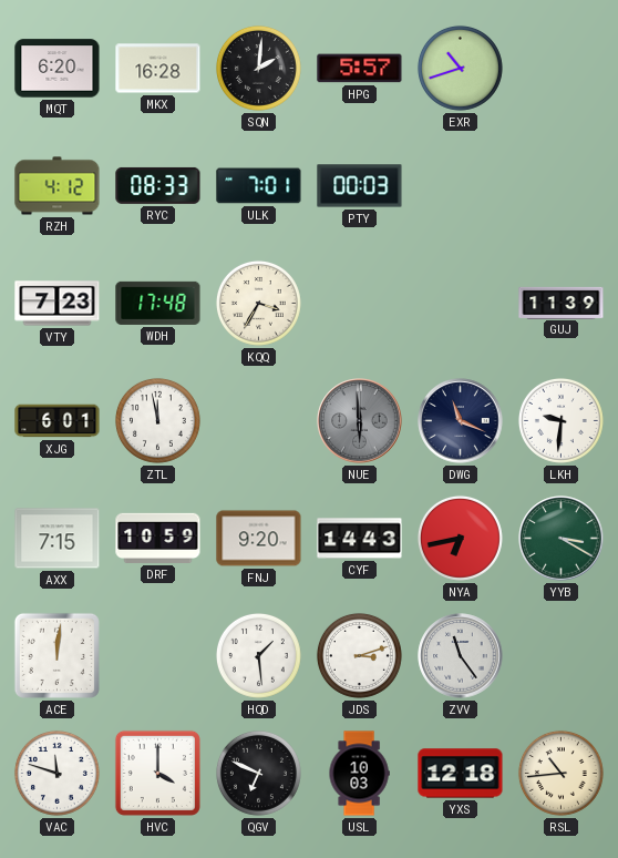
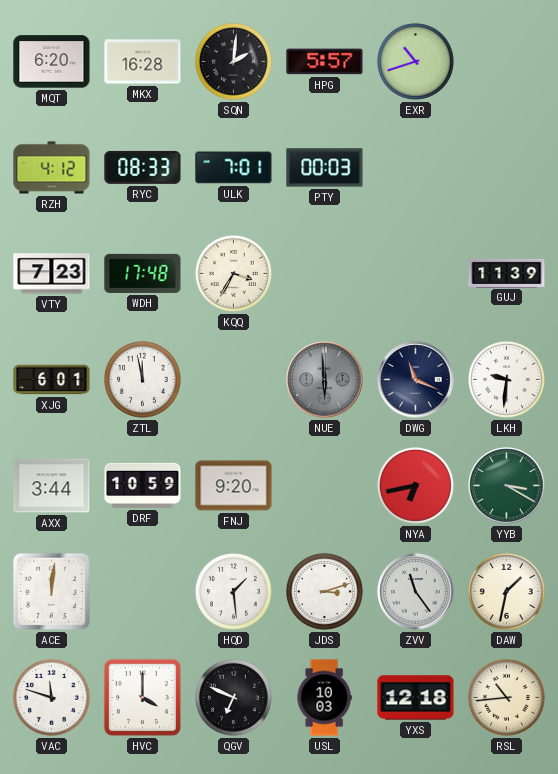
AXX: 7:15 -> 3:44 (52, 486)
CYF: 14:43 -> none (360, 539)
DAW: none -> 1:32 (506, 591)
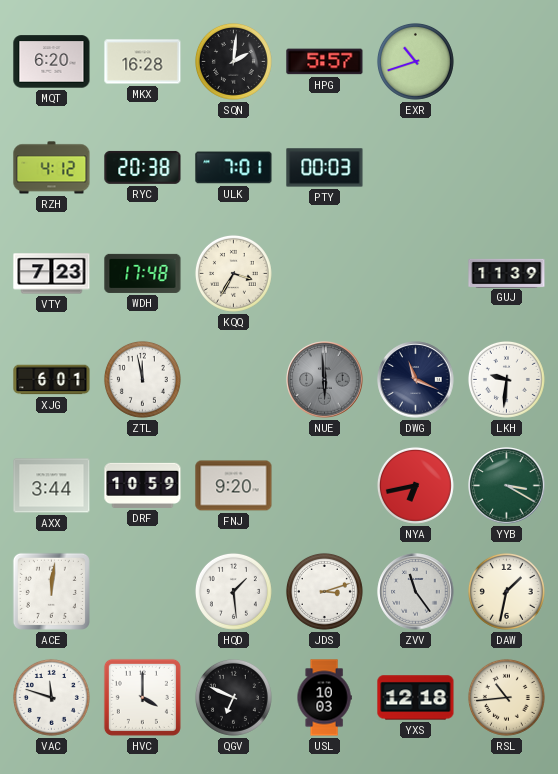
RYC: 08:33 -> 20:38 (143, 167)
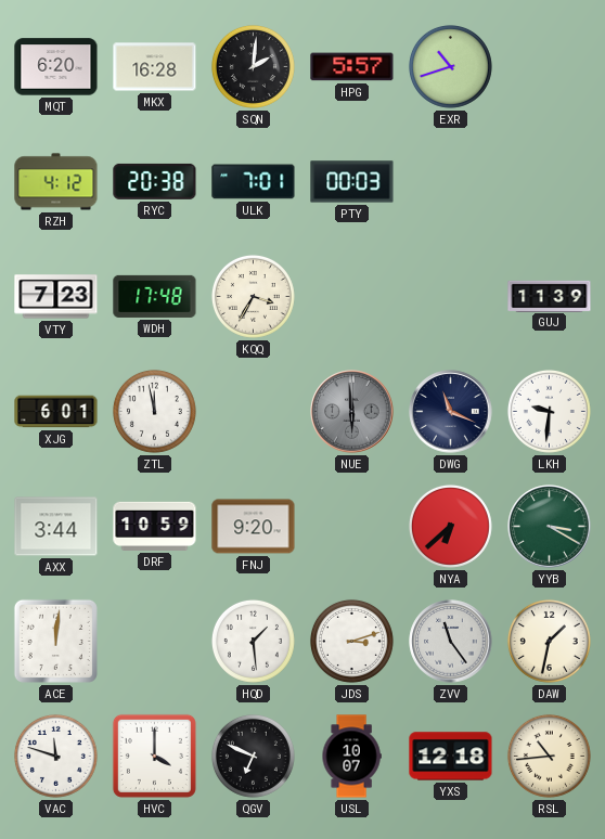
NYA: 6:43 -> 6:38 (450, 526)
USL: 10:03 -> 10:07 (351, 757)
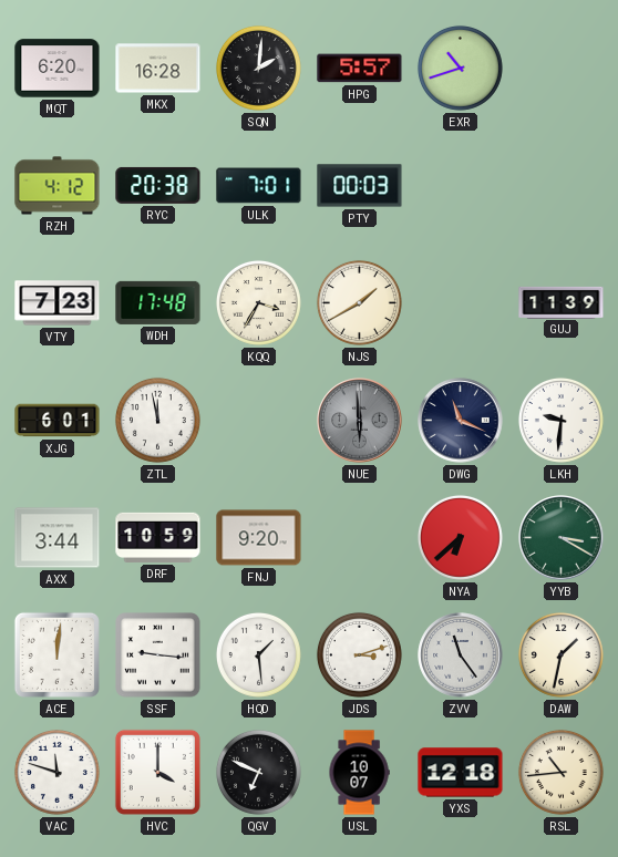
NJS: none -> 1:40 (359, 302)
SSF: none -> 9:16 (158, 655)
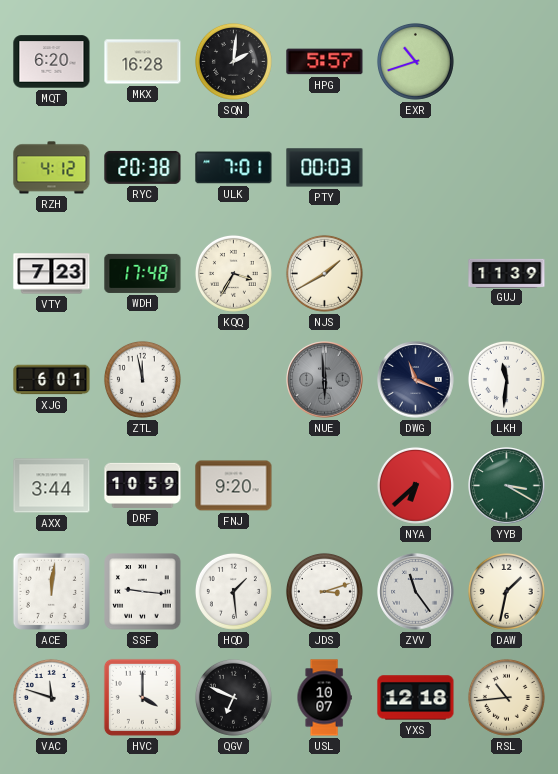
LKH: 9:31 -> 11:31 (506, 379)
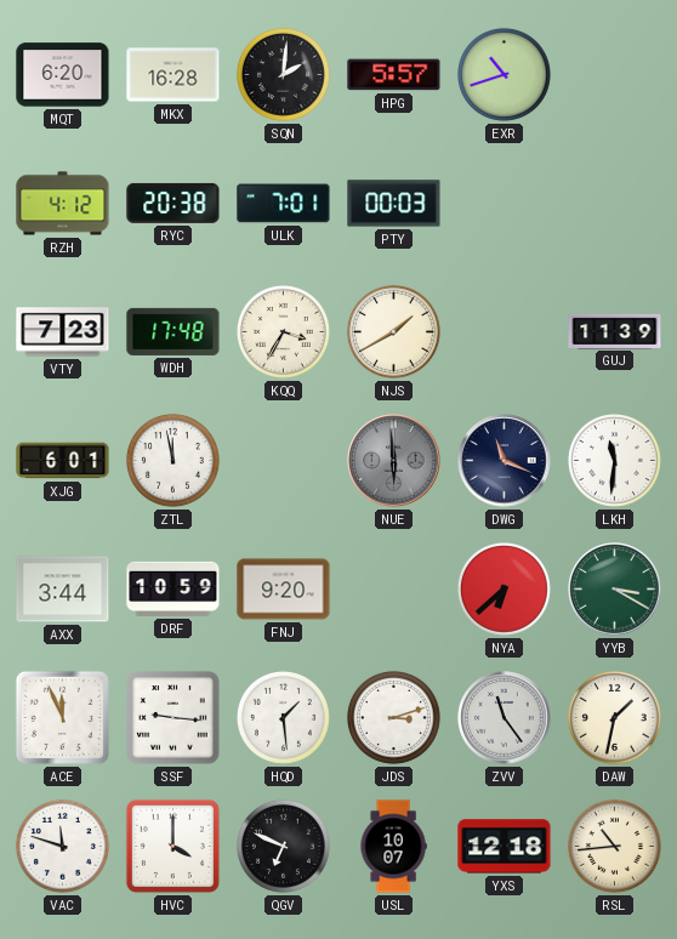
ACE: 12:01 -> 11:56 (62, 717)
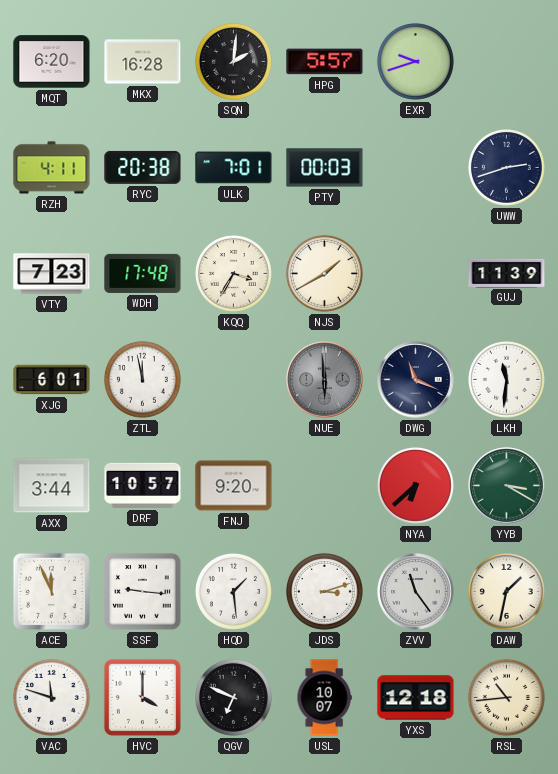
EXR: 10:42 -> 9:42 (415, 61)
RZH: 4:12 -> 4:11 (52, 168)
UWW: none -> 2:42 (506, 167)
DRF: 10:59 -> 10:57 (143, 485)
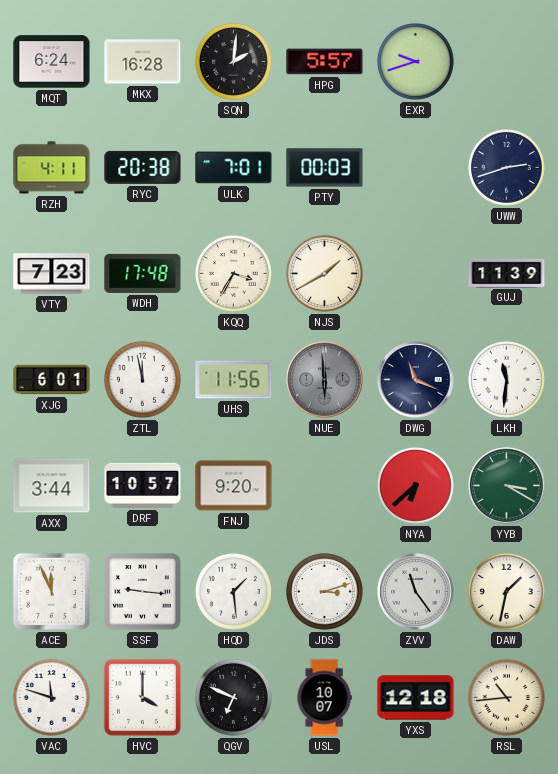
MQT: 6:20 -> 6:24 (52, 62)
UHS: none -> 11:56 (234, 380)
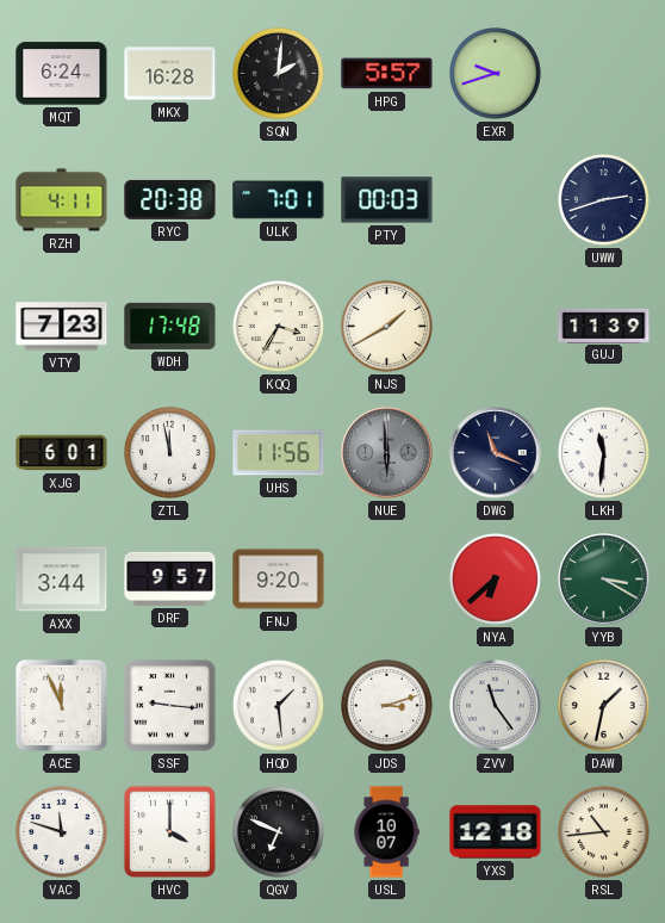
DRF: 10:57 -> 9:57 (170, 578)
